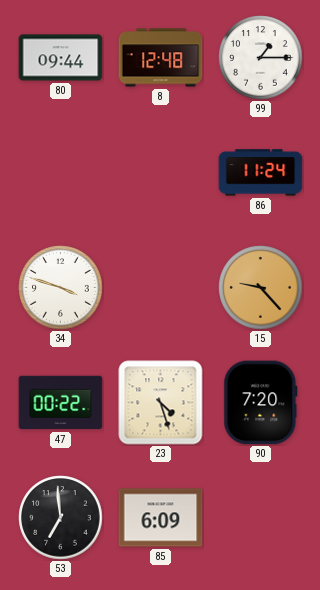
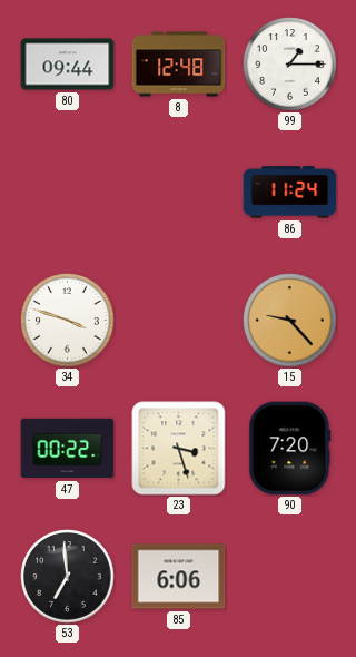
23: 4:27 -> 3:27 (179, 449)
85: 6:09 -> 6:06 (179, 577)
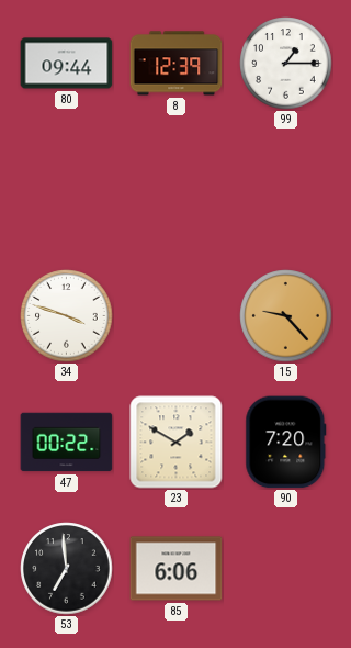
8: 12:48 -> 12:39 (177, 64)
86: 11:24 -> none (290, 193)
23: 3:27 -> 1:50 (177, 443)
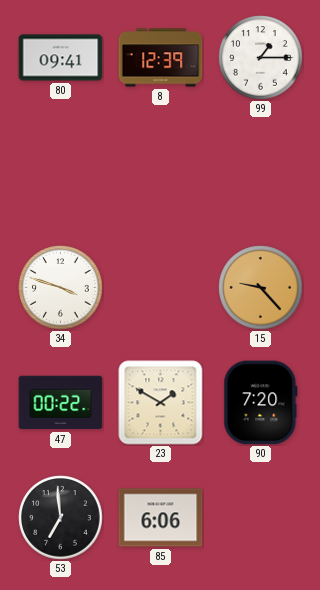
80: 09:44 -> 09:41 (61, 58)
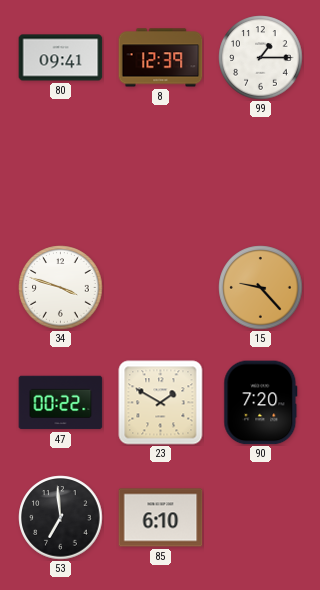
85: 6:06 -> 6:10 (161, 518)
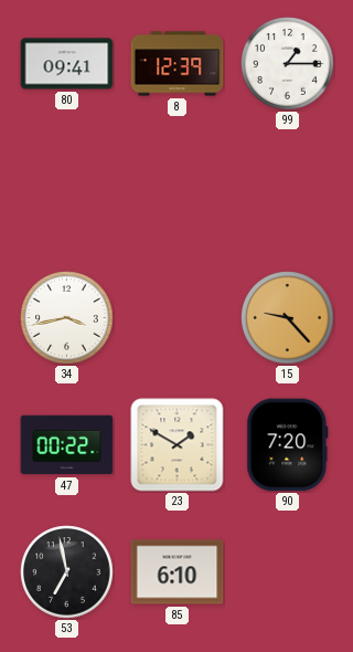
34: 3:48 -> 3:43 (67, 318)
53: 6:59 -> 6:58 (67, 572)
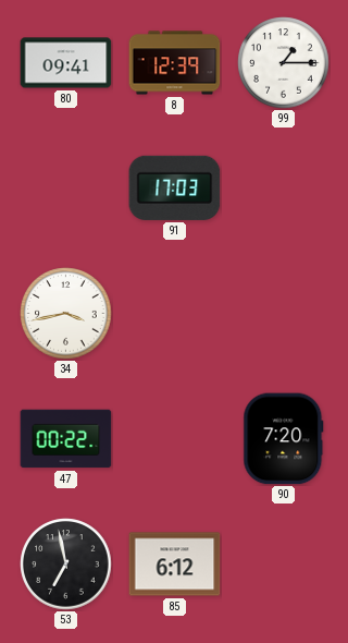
91: none -> 17:03 (175, 187)
15: 9:23 -> none (288, 318)
23: 1:50 -> none (178, 445)
85: 6:10 -> 6:12 (175, 565)
